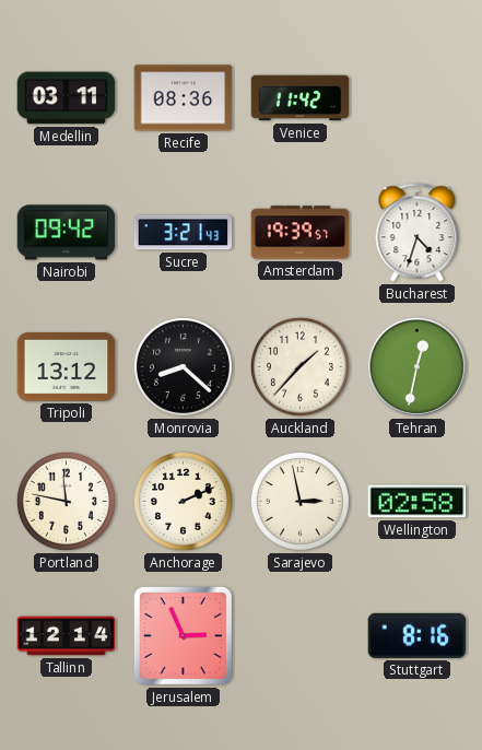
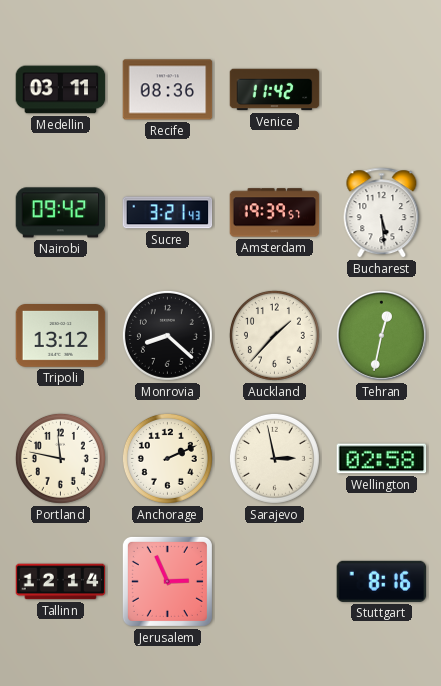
Bucharest: 4:33 -> 5:29 (382, 213)
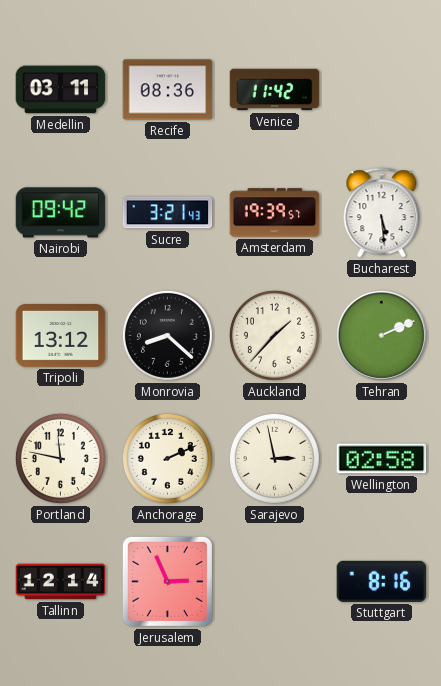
Tehran: 12:32 -> 2:11 (381, 335)
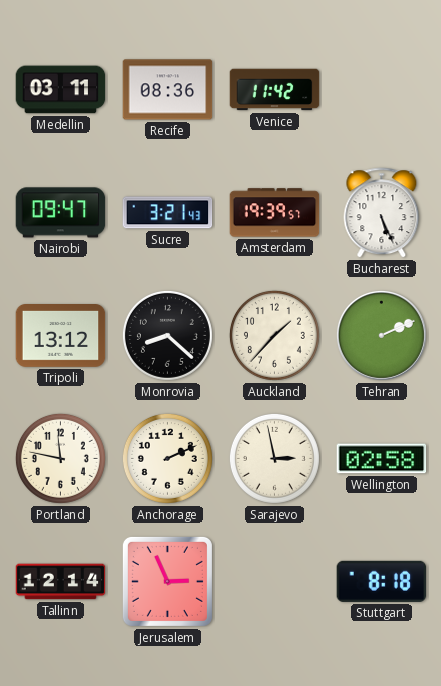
Nairobi: 09:42 -> 09:47 (61, 213)
Bucharest: 5:29 -> 5:26 (382, 213)
Stuttgart: 8:16 -> 8:18 (382, 581)
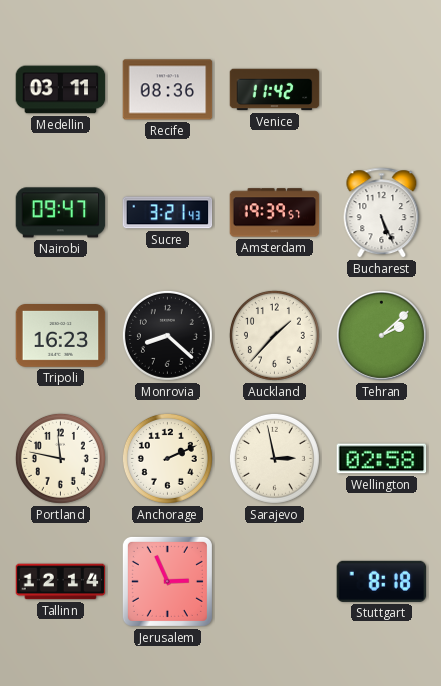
Tripoli: 13:12 -> 16:23 (61, 336)
Tehran: 2:11 -> 2:08 (381, 335)
